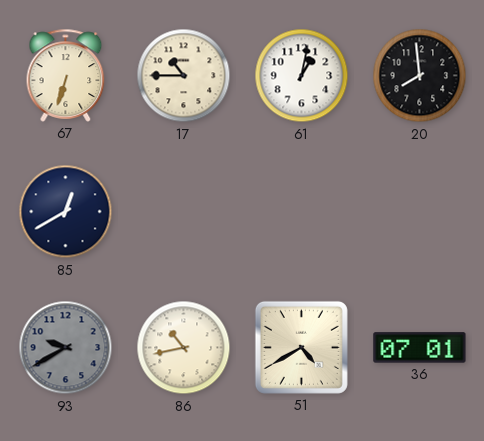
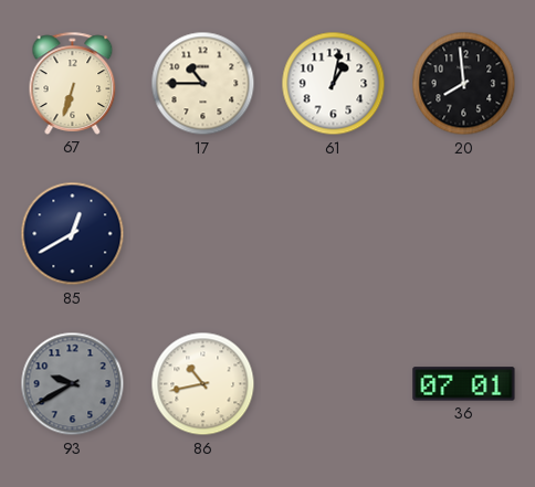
51: 4:40 -> none (301, 347)
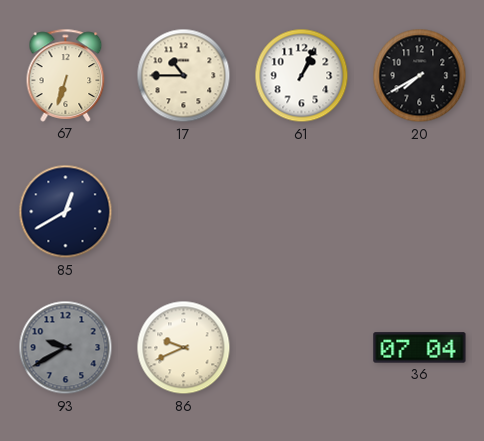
61: 1:02 -> 1:04 (302, 76)
20: 7:59 -> 7:40 (420, 76)
86: 10:43 -> 9:41 (184, 348)
36: 07:01 -> 07:04 (420, 348)
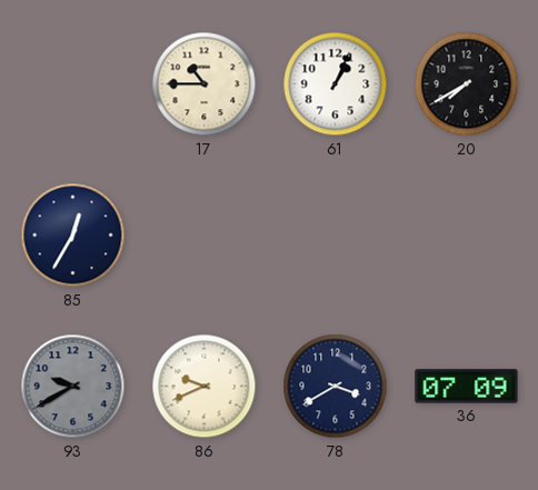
67: 6:33 -> none (66, 75)
85: 12:40 -> 12:35 (73, 236)
78: none -> 3:40 (336, 387)
36: 07:04 -> 07:09 (467, 387)
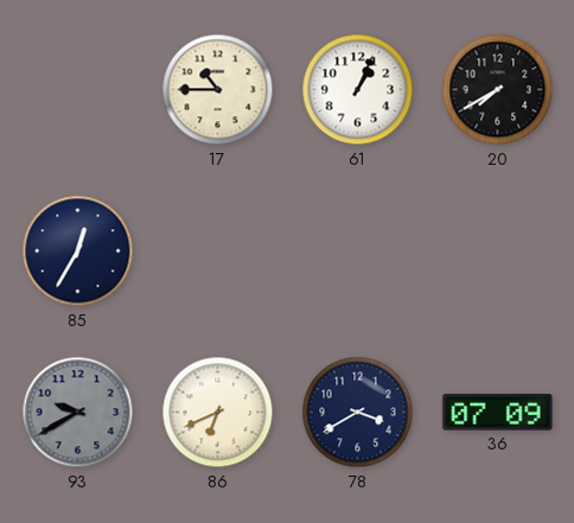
86: 9:41 -> 6:41 (218, 413)
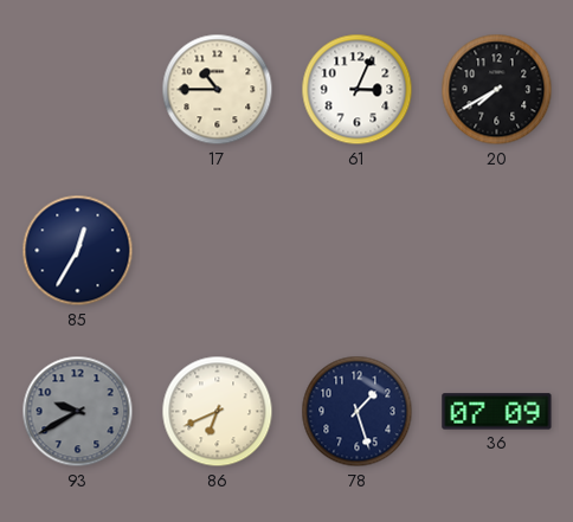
61: 1:04 -> 3:04 (358, 90)
78: 3:40 -> 1:27 (358, 412)
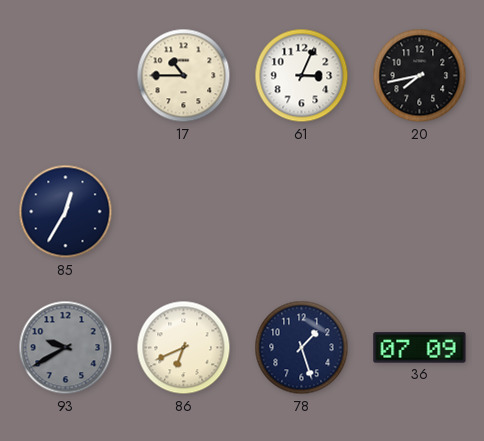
20: 7:40 -> 7:43 (420, 76)
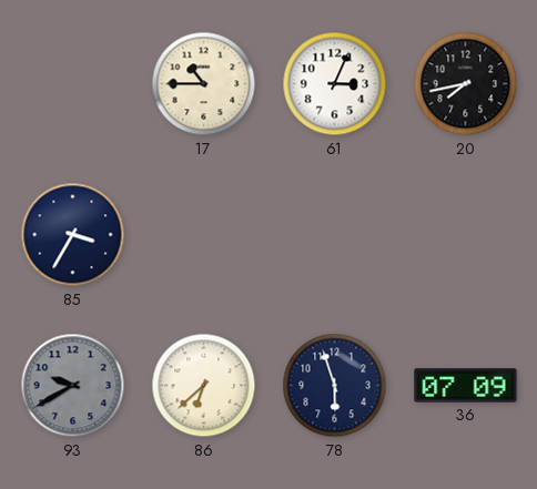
85: 12:35 -> 3:35 (73, 235)
86: 6:41 -> 6:38 (204, 386)
78: 1:27 -> 5:57 (335, 386)
